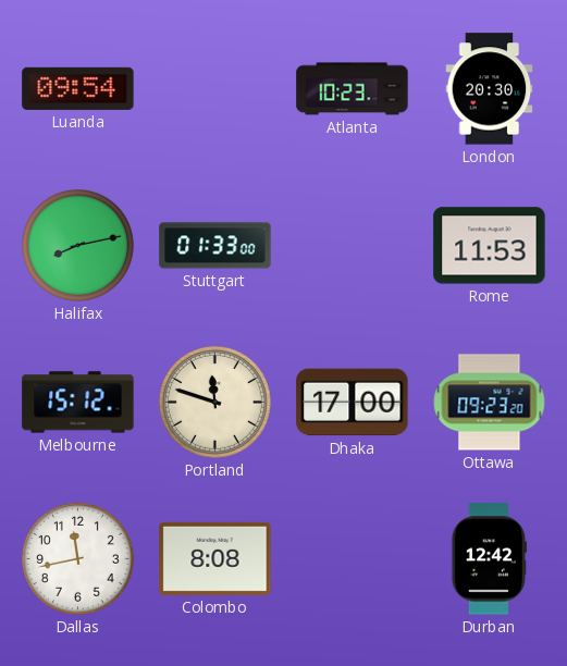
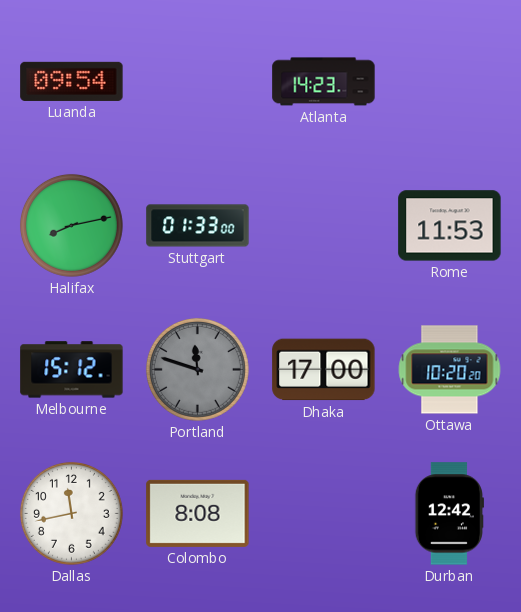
Atlanta: 10:23 -> 14:23 (324, 82)
London: 20:30 -> none (490, 89)
Portland dial: cream -> grey (197, 369)
Ottawa: 09:23 -> 10:20 (450, 370)
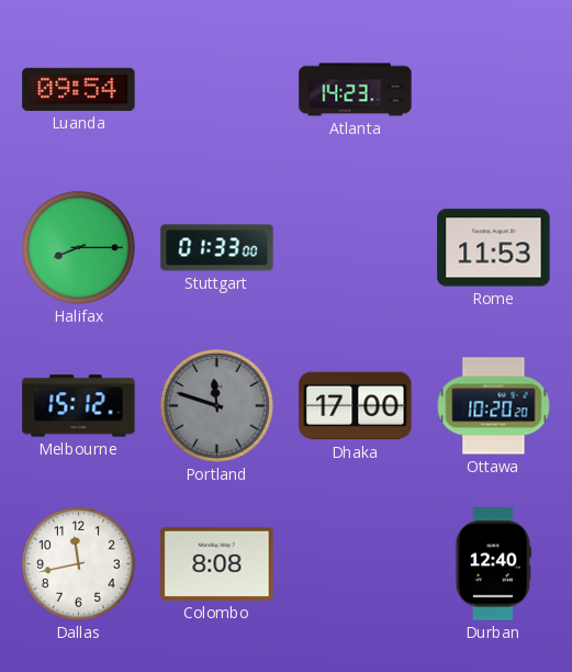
Halifax: 8:13 -> 8:15 (78, 247)
Durban: 12:42 -> 12:40 (493, 564)
